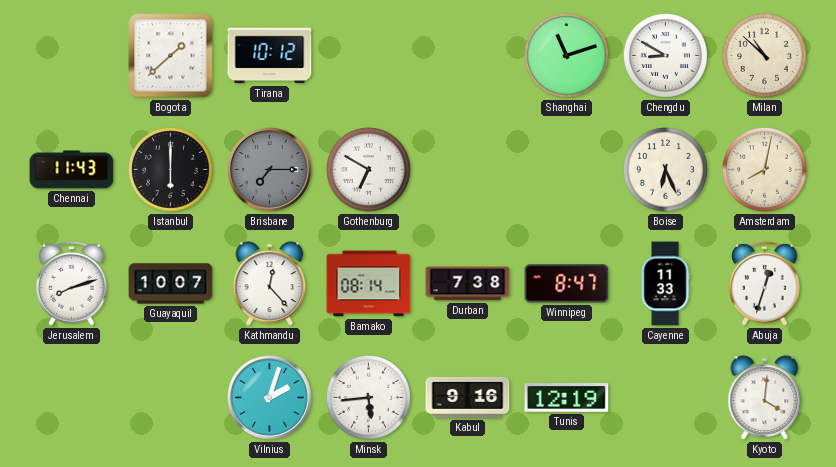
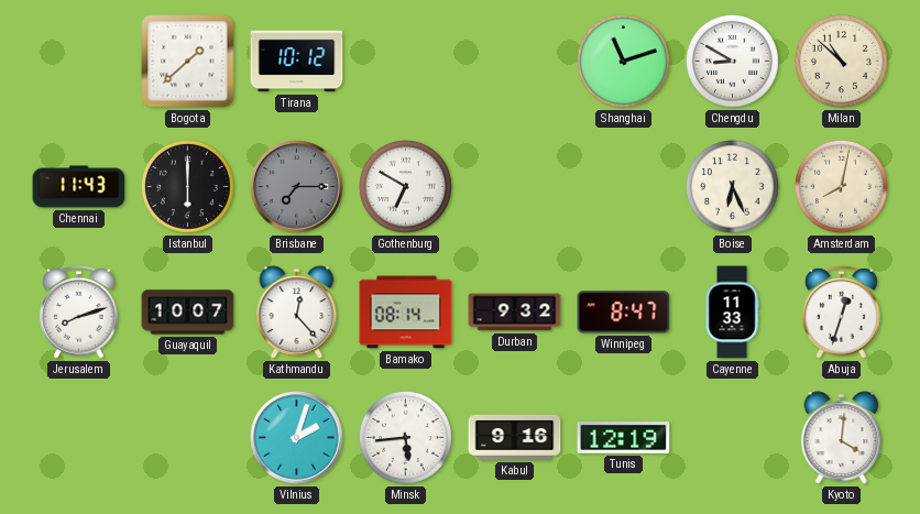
Durban: 7:38 -> 9:32 (515, 313)
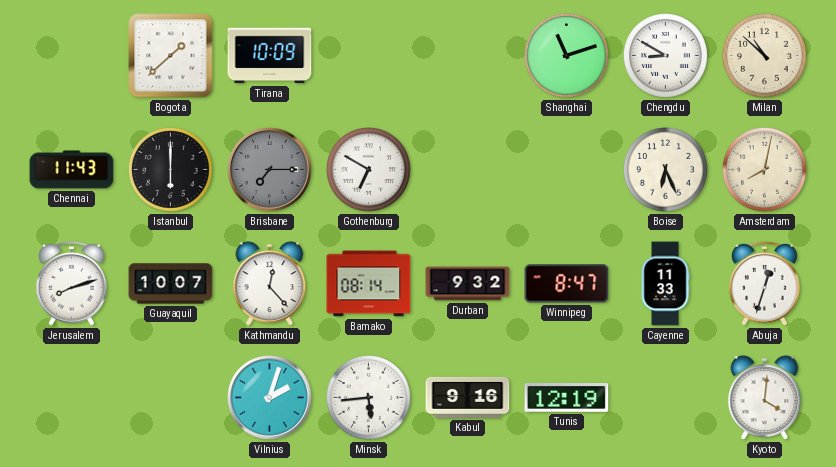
Tirana: 10:12 -> 10:09 (270, 56)
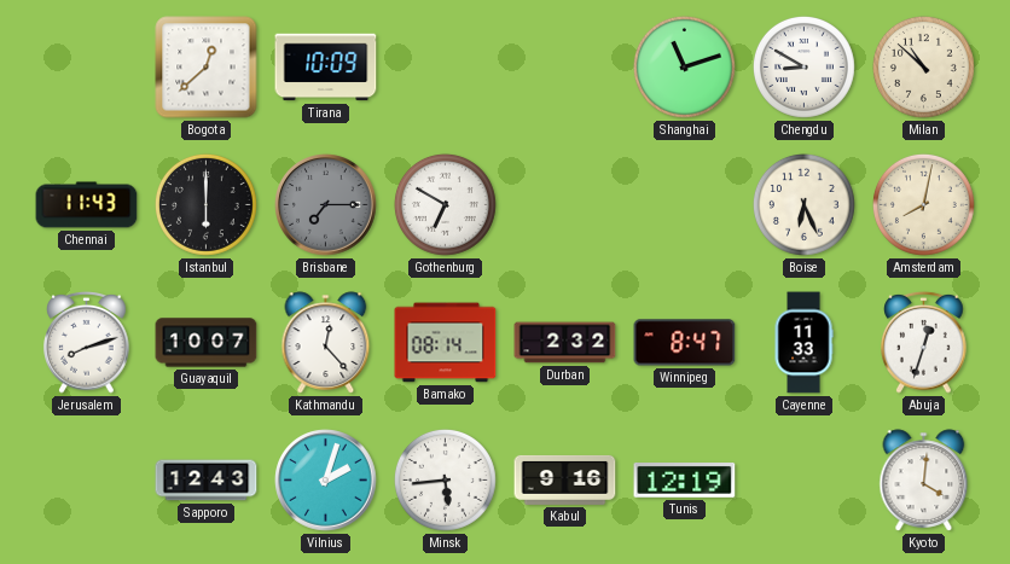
Bogota: 1:38 -> 12:38 (207, 68)
Durban: 9:32 -> 2:32 (565, 343)
Sapporo: none -> 12:43 (207, 481)
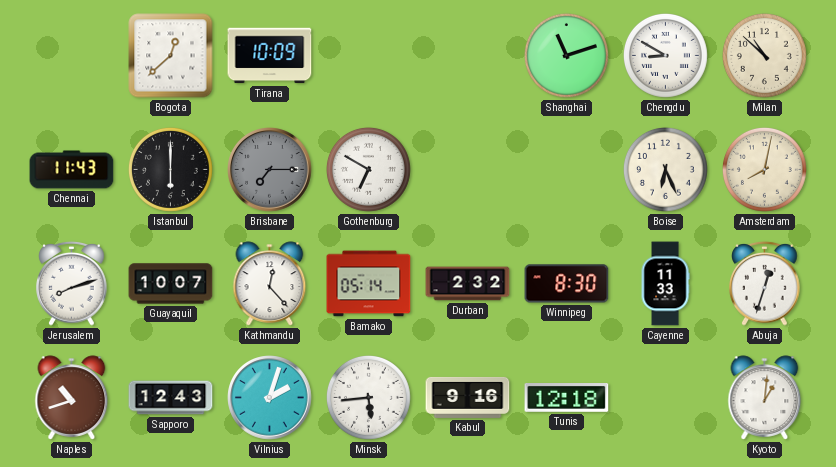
Bamako: 08:14 -> 05:14 (369, 284)
Winnipeg: 8:47 -> 8:30 (567, 284)
Naples: none -> 10:42 (72, 398)
Tunis: 12:19 -> 12:18 (567, 398)
Kyoto: 4:01 -> 1:01 (765, 398)
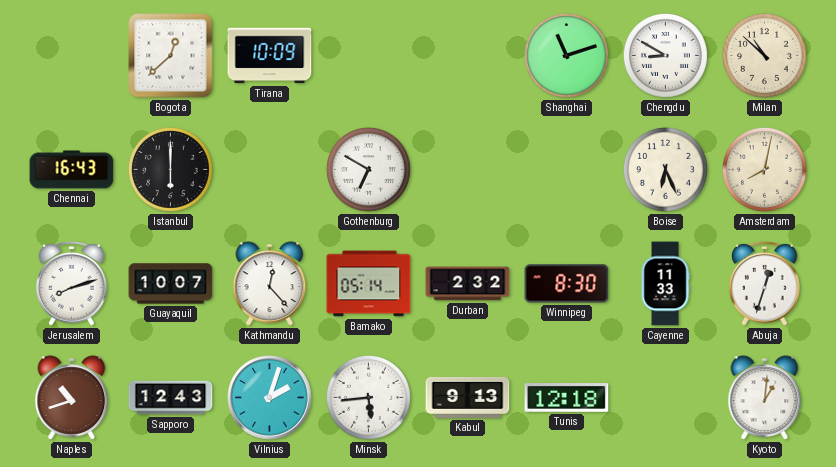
Chennai: 11:43 -> 16:43 (72, 170)
Brisbane: 7:15 -> none (270, 170)
Kabul: 9:16 -> 9:13 (468, 397)
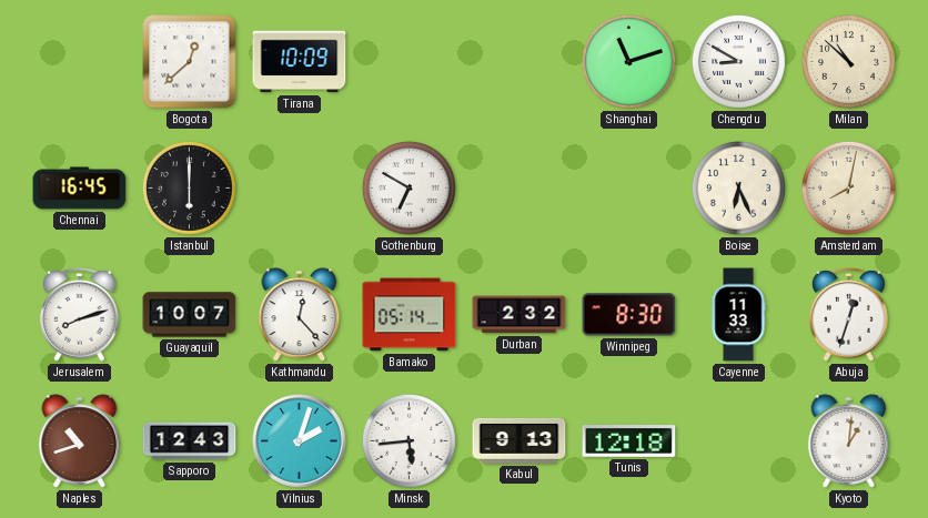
Chennai: 16:43 -> 16:45 (80, 189)
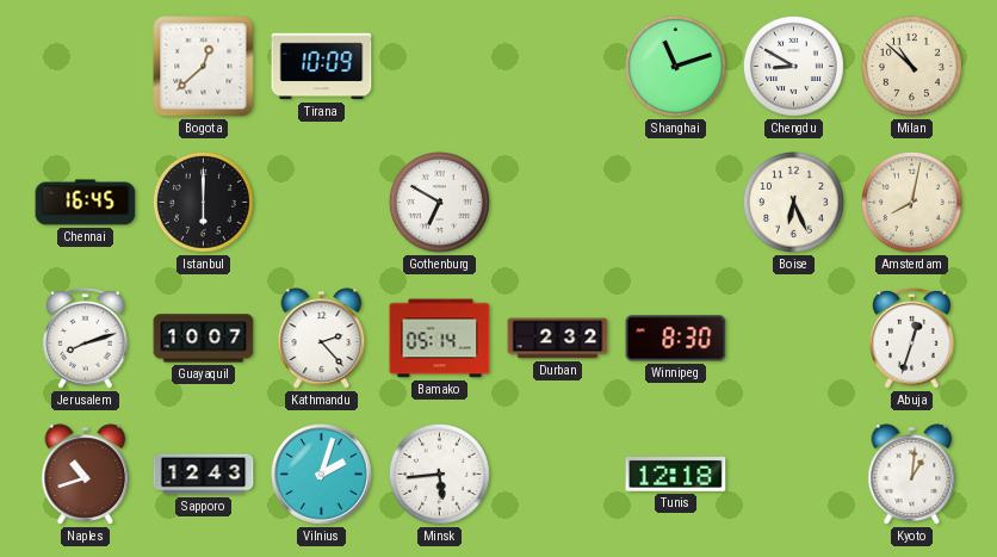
Kathmandu: 12:23 -> 2:23 (322, 339)
Cayenne: 11:33 -> none (738, 315)
Kabul: 9:13 -> none (520, 440)
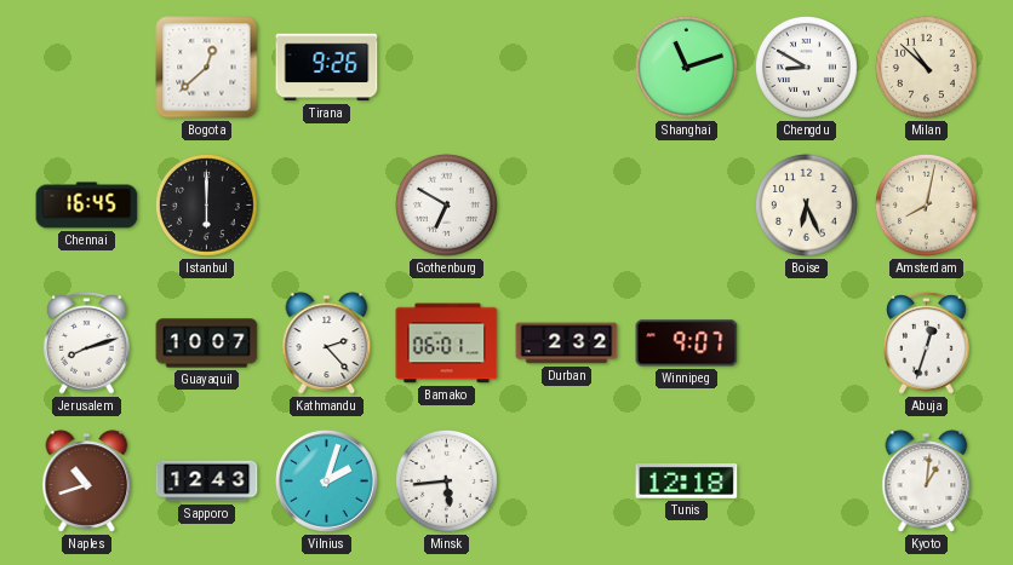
Tirana: 10:09 -> 9:26 (327, 68)
Bamako: 05:14 -> 06:01 (447, 344)
Winnipeg: 8:30 -> 9:07 (687, 344)
